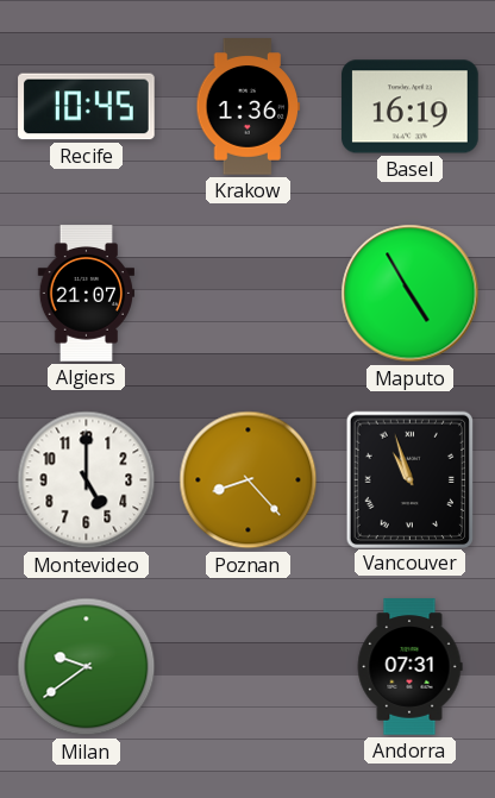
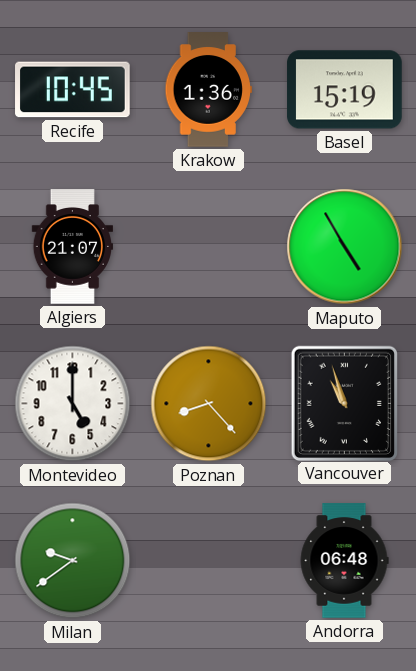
Basel: 16:19 -> 15:19 (345, 90)
Andorra: 07:31 -> 06:48 (344, 561)
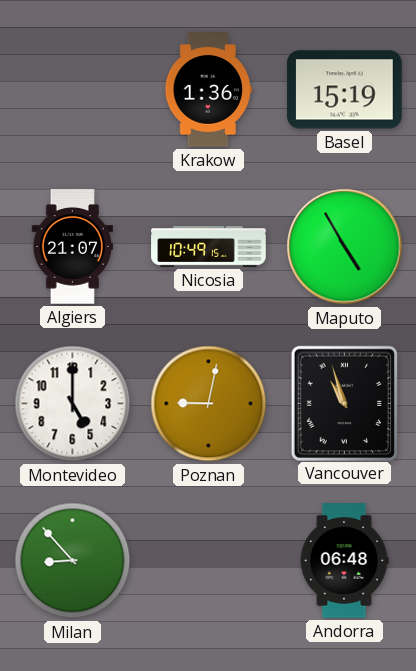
Recife: 10:45 -> none (73, 90)
Nicosia: none -> 10:49 (209, 247)
Poznan: 8:23 -> 9:02 (209, 404)
Milan: 9:39 -> 8:53 (73, 561)
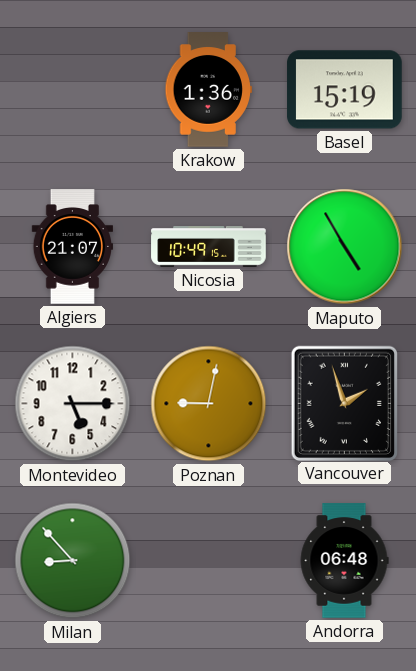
Montevideo: 5:00 -> 5:15 (73, 404)
Vancouver: 10:57 -> 1:57 (344, 403)
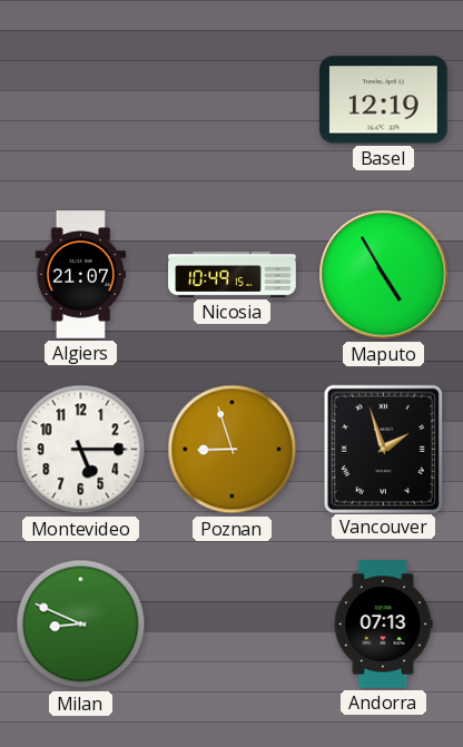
Krakow: 1:36 -> none (209, 90)
Basel: 15:19 -> 12:19 (384, 100)
Poznan: 9:02 -> 8:57 (233, 450)
Milan: 8:53 -> 8:49 (81, 625)
Andorra: 06:48 -> 07:13 (383, 625)
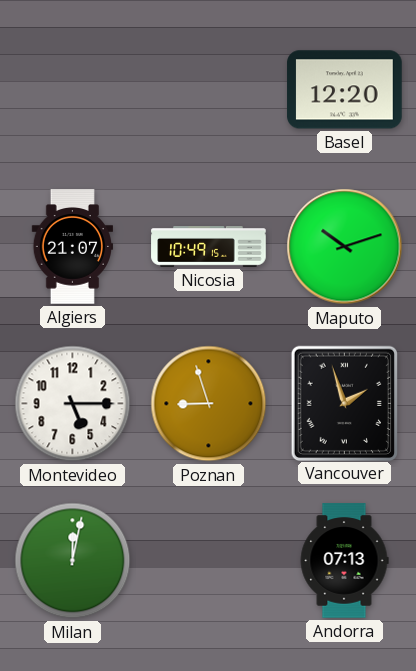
Basel: 12:19 -> 12:20 (345, 90)
Maputo: 4:55 -> 10:12 (345, 247)
Milan: 8:49 -> 12:02 (73, 561)
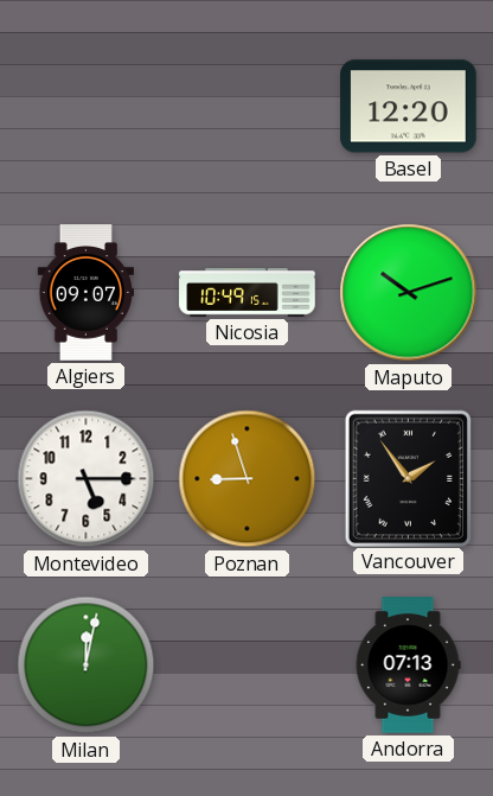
Algiers: 21:07 -> 09:07 (85, 293)
Vancouver: 1:57 -> 1:54 (408, 478)
